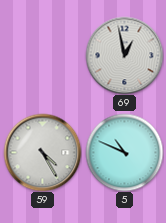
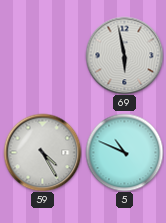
69: 12:58 -> 5:58 (124, 55)
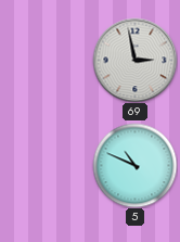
69: 5:58 -> 2:58 (134, 60)
59: 4:25 -> none (42, 152)
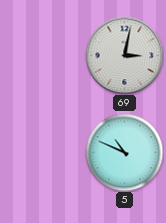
69: 2:58 -> 3:02 (124, 55)
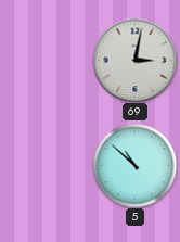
5: 10:49 -> 10:52 (134, 165)
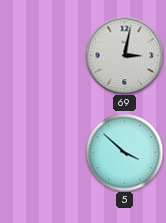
5: 10:52 -> 3:52 (124, 152)
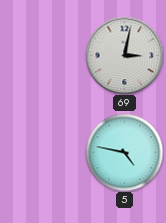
5: 3:52 -> 4:47 (124, 152)
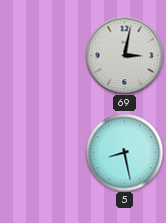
5: 4:47 -> 8:28 (124, 152)
